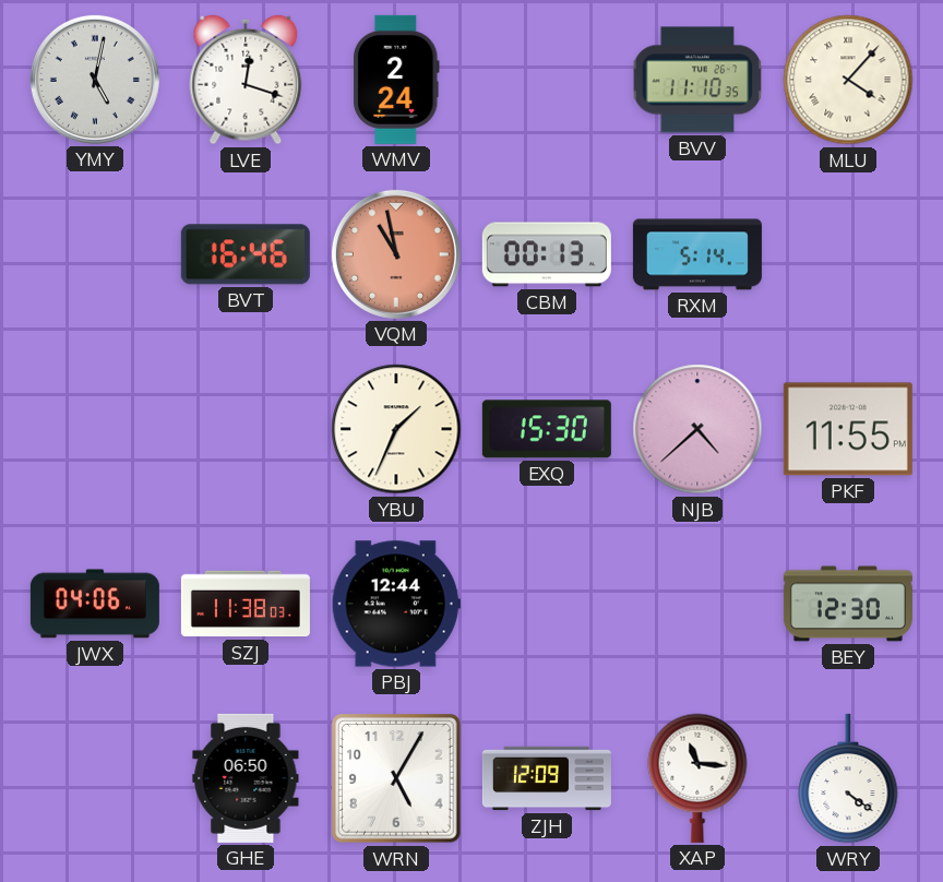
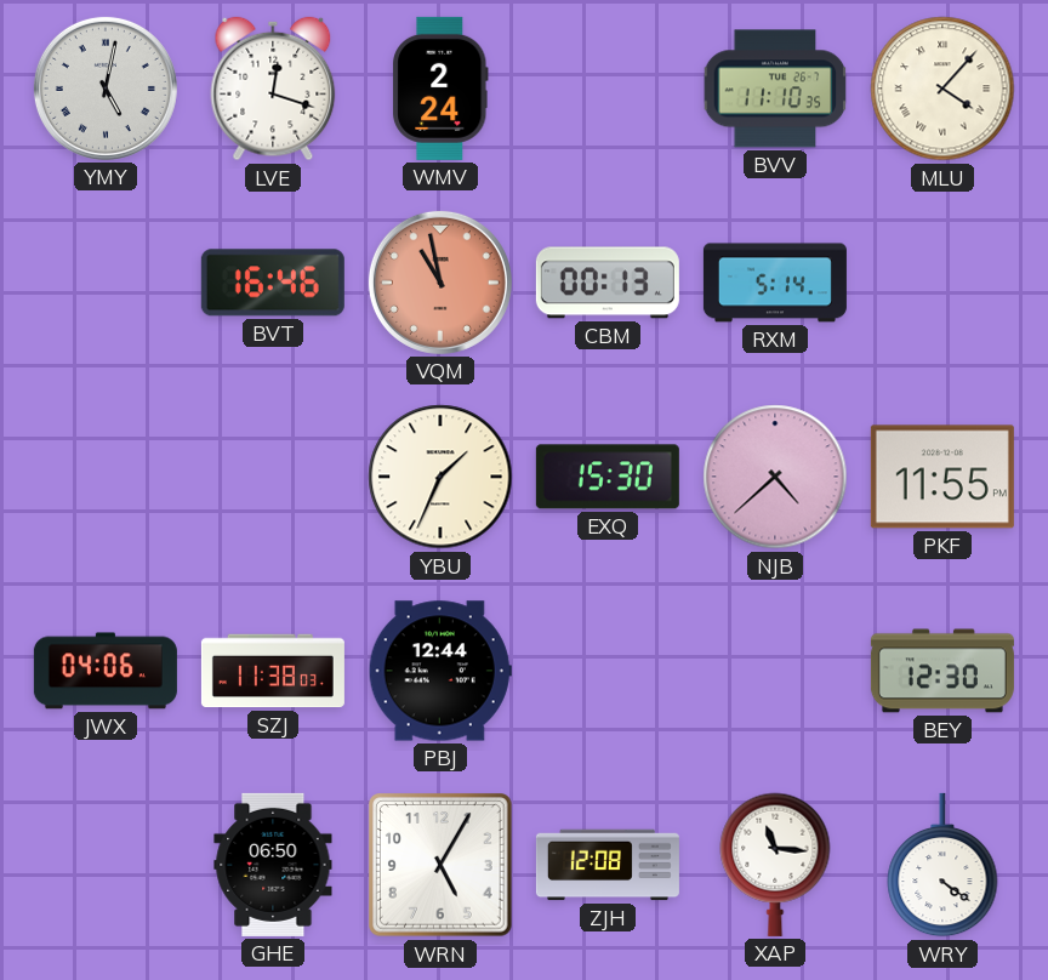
ZJH: 12:09 -> 12:08 (608, 865)
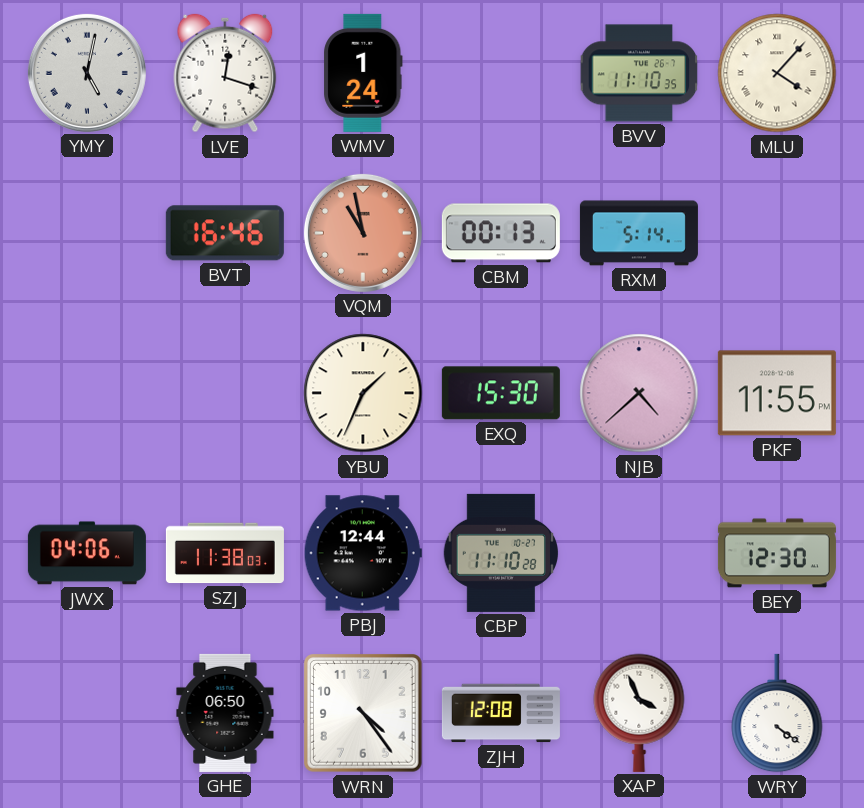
WMV: 2:24 -> 1:24 (363, 73)
CBP: none -> 11:10 (500, 553)
WRN: 5:05 -> 4:24 (364, 714)
XAP: 11:16 -> 3:56 (639, 713)
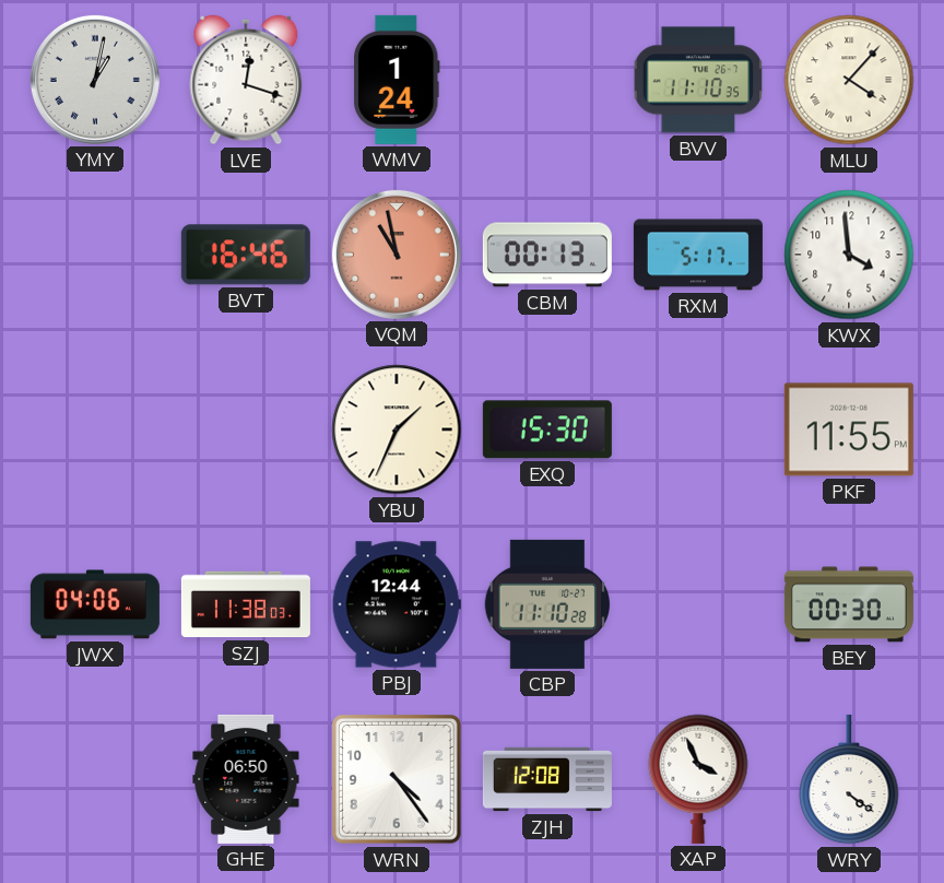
YMY: 5:02 -> 1:02 (95, 80)
RXM: 5:14 -> 5:17 (698, 255)
KWX: none -> 3:59 (849, 255)
NJB: 4:38 -> none (639, 393)
BEY: 12:30 -> 00:30 (849, 604)
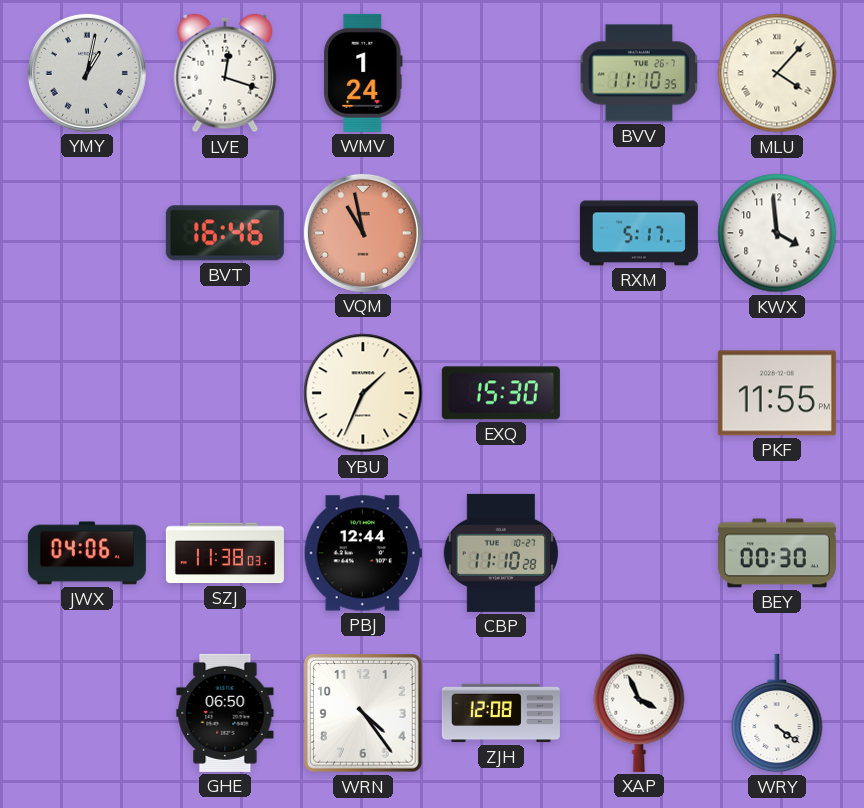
CBM: 00:13 -> none (547, 255)
